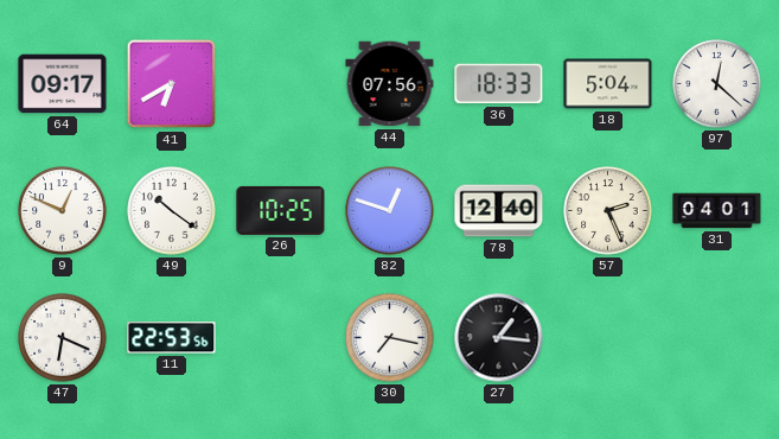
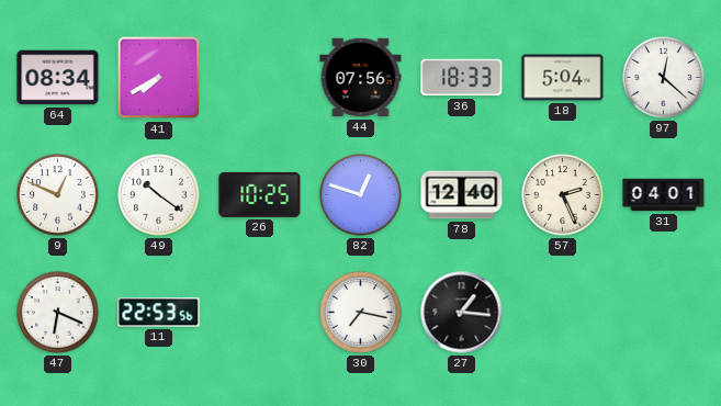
64: 09:17 -> 08:34 (58, 78)
41: 6:40 -> 7:40 (159, 78)
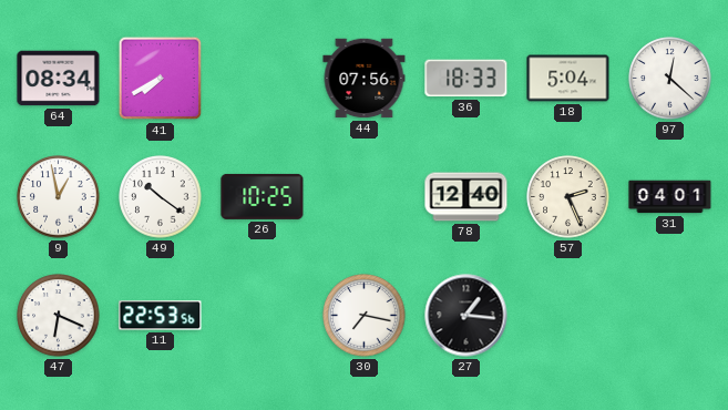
9: 12:49 -> 12:58 (59, 197)
82: 12:48 -> none (361, 195)
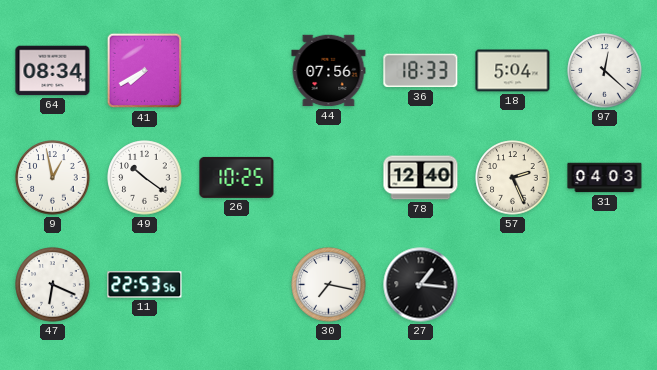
31: 04:01 -> 04:03 (605, 178)
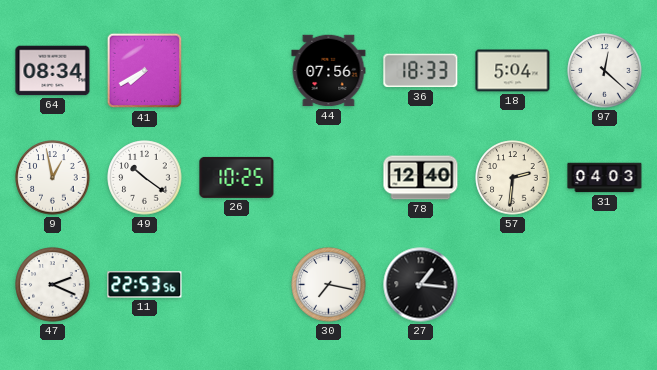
57: 2:26 -> 2:31 (513, 178)
47: 6:19 -> 2:19 (53, 285)
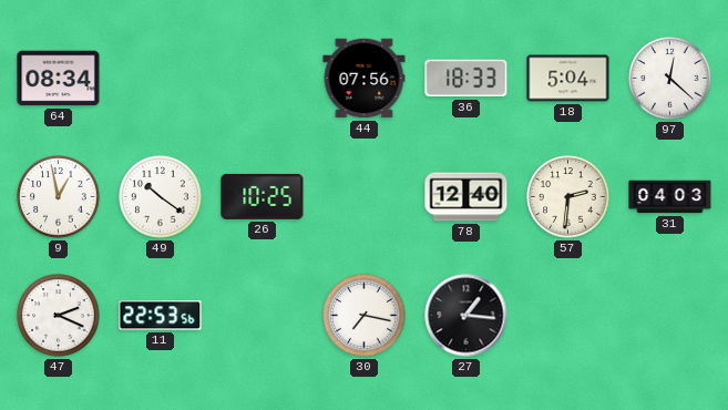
41: 7:40 -> none (145, 71)
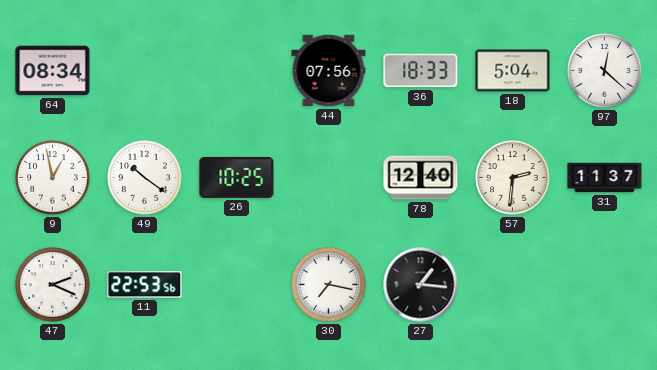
31: 04:03 -> 11:37 (605, 178)
